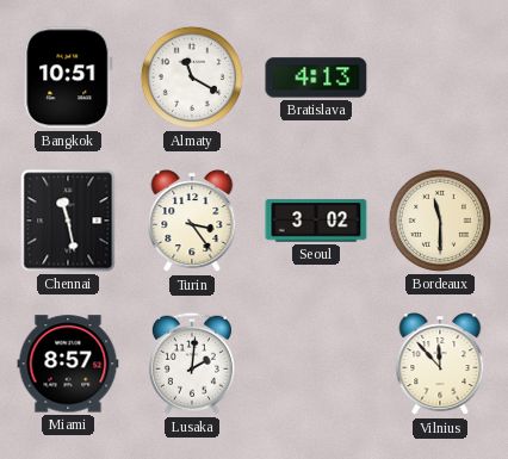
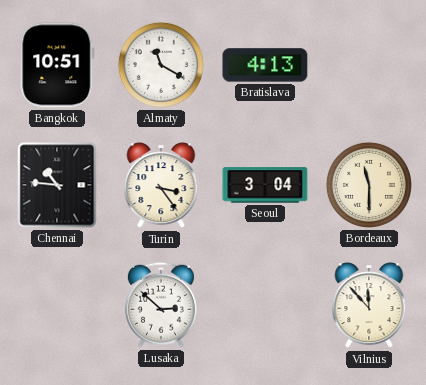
Chennai: 11:28 -> 10:46 (57, 185)
Seoul: 3:02 -> 3:04 (265, 185)
Miami: 8:57 -> none (68, 364)
Lusaka: 2:01 -> 2:52 (161, 305)
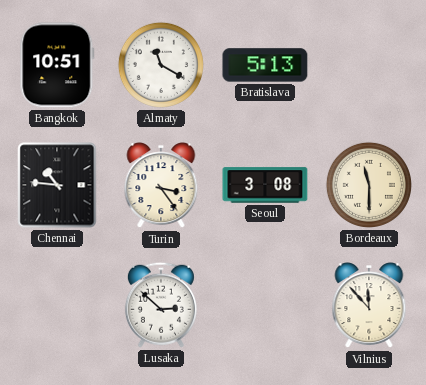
Bratislava: 4:13 -> 5:13 (265, 65)
Seoul: 3:04 -> 3:08 (265, 185)
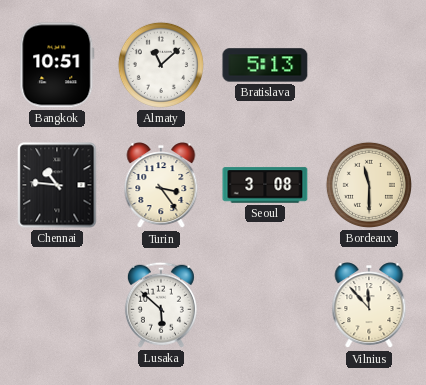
Almaty: 11:20 -> 11:08 (161, 65)
Lusaka: 2:52 -> 5:52 (161, 305)
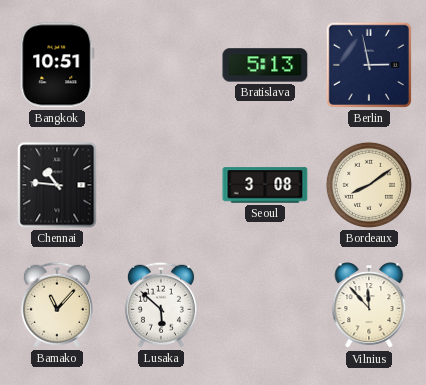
Almaty: 11:08 -> none (161, 65)
Berlin: none -> 2:58 (369, 65)
Turin: 3:24 -> none (161, 186)
Bordeaux: 11:30 -> 8:09 (369, 185)
Bamako: none -> 11:07 (57, 305)
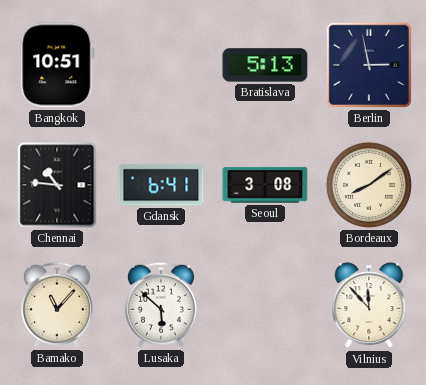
Gdansk: none -> 6:41 (161, 185)
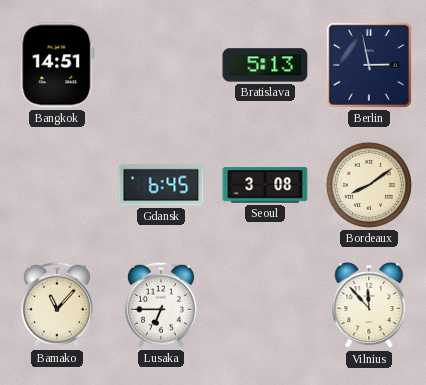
Bangkok: 10:51 -> 14:51 (57, 65)
Chennai: 10:46 -> none (57, 185)
Gdansk: 6:41 -> 6:45 (161, 185)
Lusaka: 5:52 -> 6:45 (161, 305)
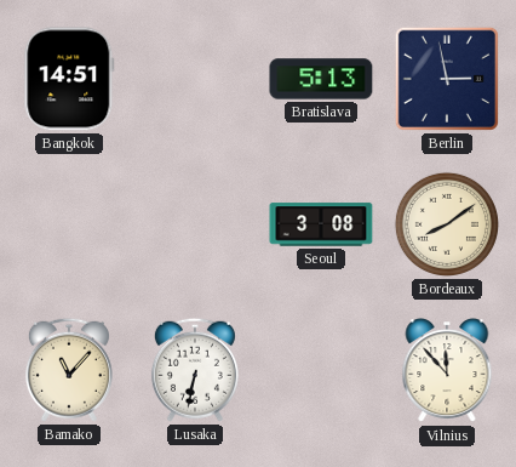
Gdansk: 6:45 -> none (161, 185)
Lusaka: 6:45 -> 6:32 (195, 370)
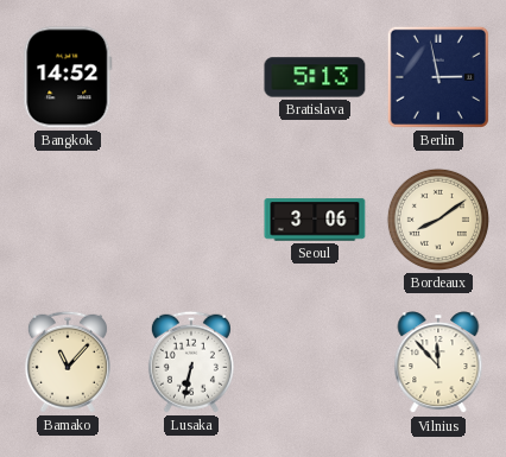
Bangkok: 14:51 -> 14:52 (68, 77)
Seoul: 3:08 -> 3:06 (315, 220)
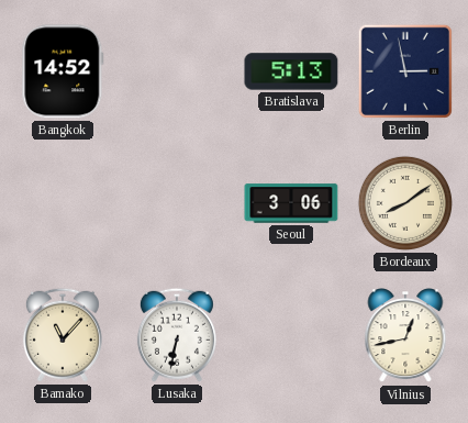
Vilnius: 11:53 -> 12:43 (405, 336)
